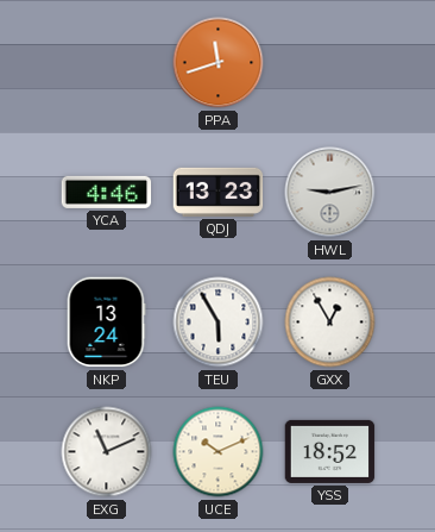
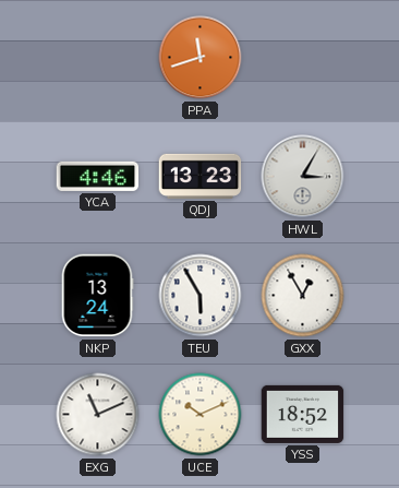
HWL: 9:13 -> 3:05 (303, 177)
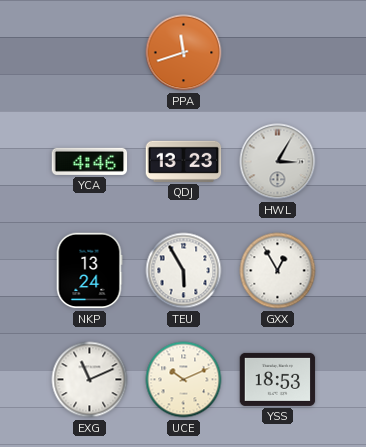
YSS: 18:52 -> 18:53 (278, 379)
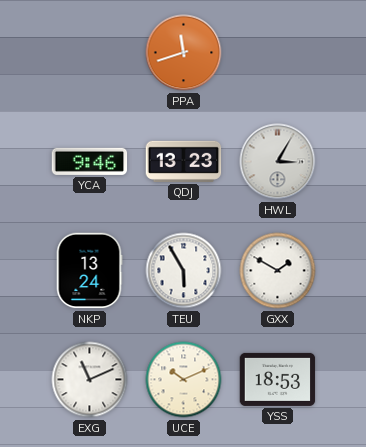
YCA: 4:46 -> 9:46 (90, 161)
GXX: 12:55 -> 1:50 (278, 271)
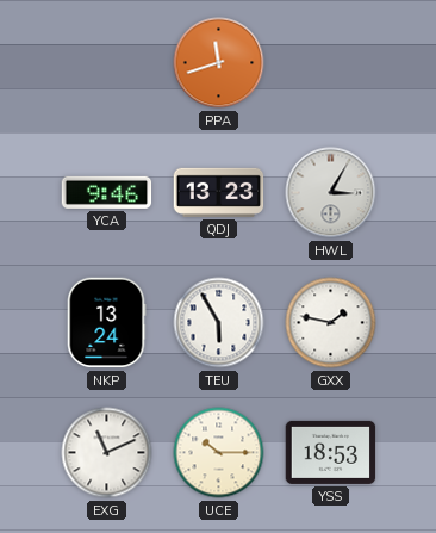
GXX: 1:50 -> 1:47 (331, 323)
UCE: 10:11 -> 10:15 (219, 453)
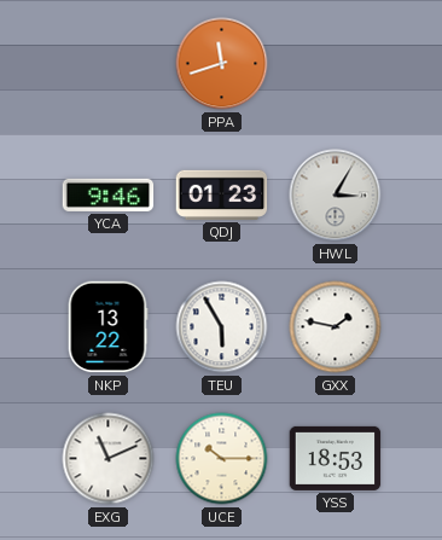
QDJ: 13:23 -> 01:23 (222, 194)
NKP: 13:24 -> 13:22 (107, 327)
